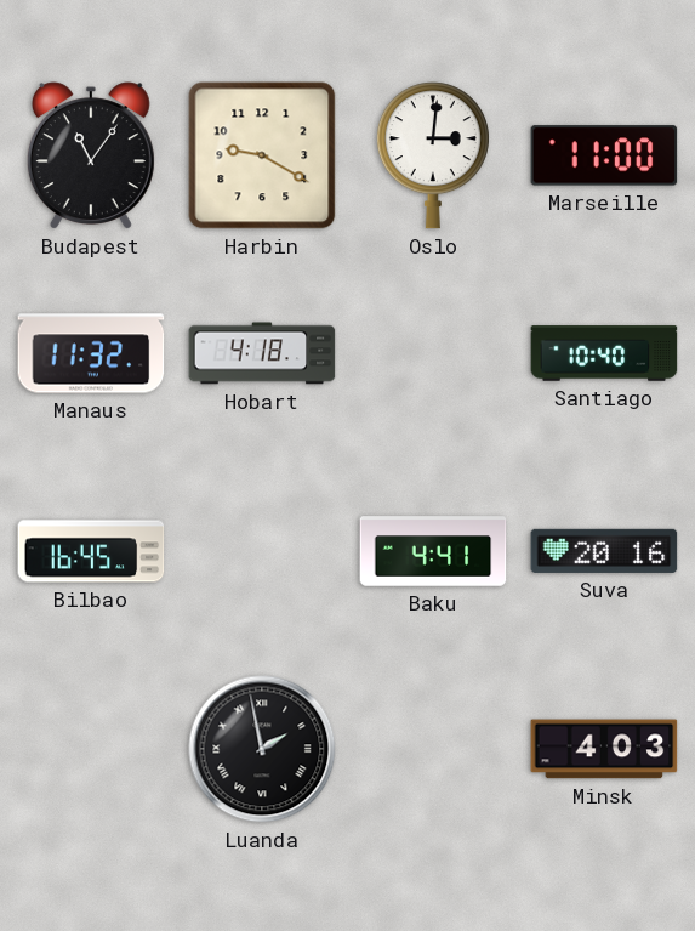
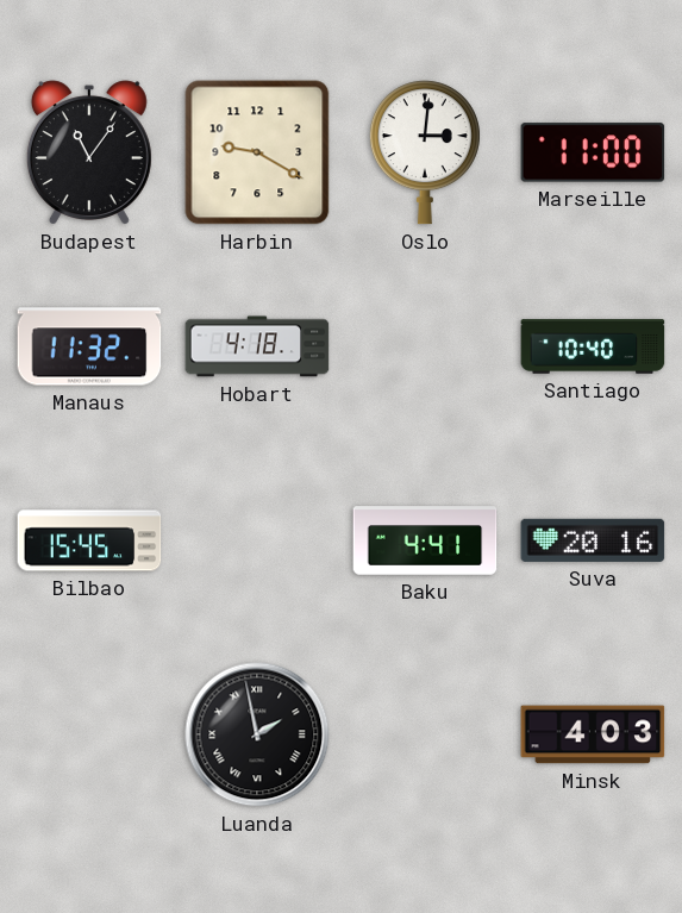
Bilbao: 16:45 -> 15:45 (89, 540)
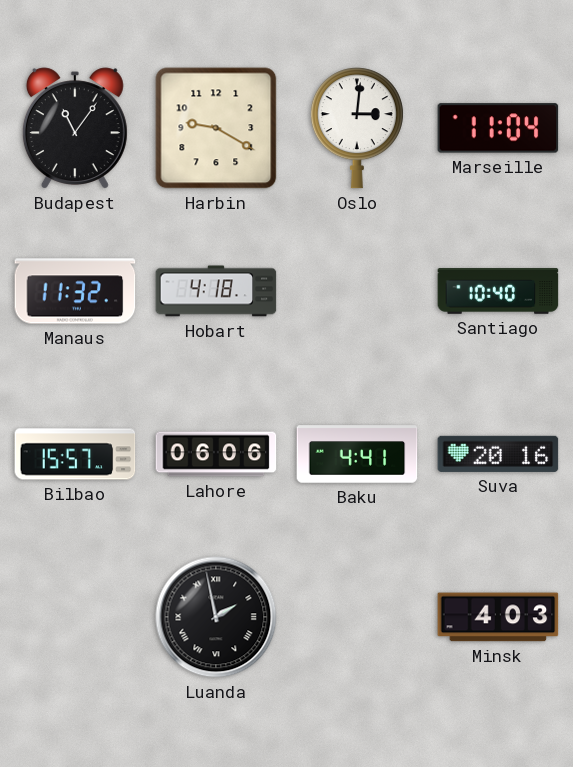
Marseille: 11:00 -> 11:04 (498, 128)
Bilbao: 15:45 -> 15:57 (75, 454)
Lahore: none -> 06:06 (216, 454)
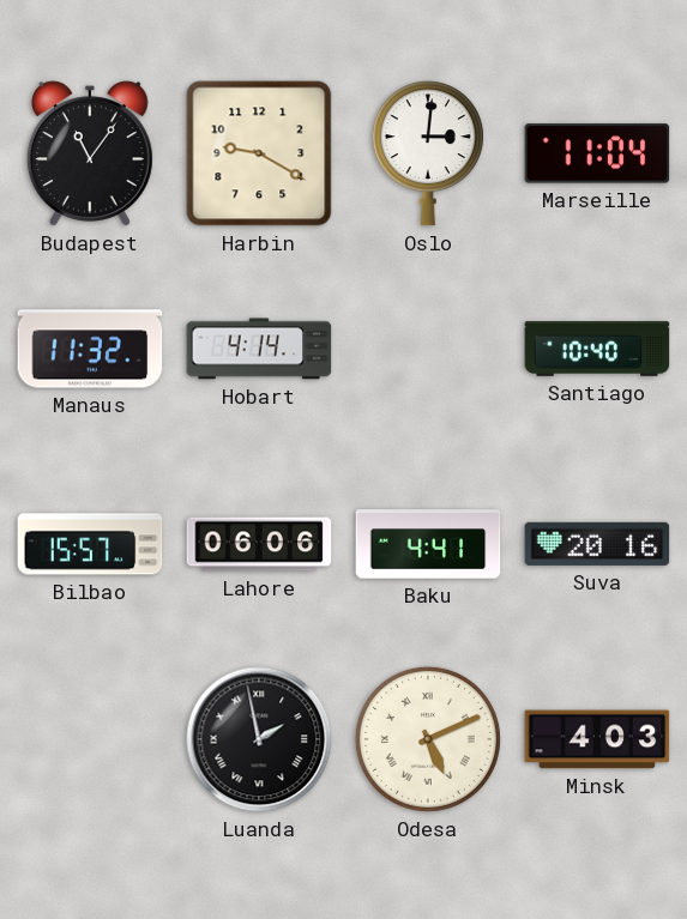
Hobart: 4:18 -> 4:14 (259, 349)
Odesa: none -> 5:11 (428, 739)
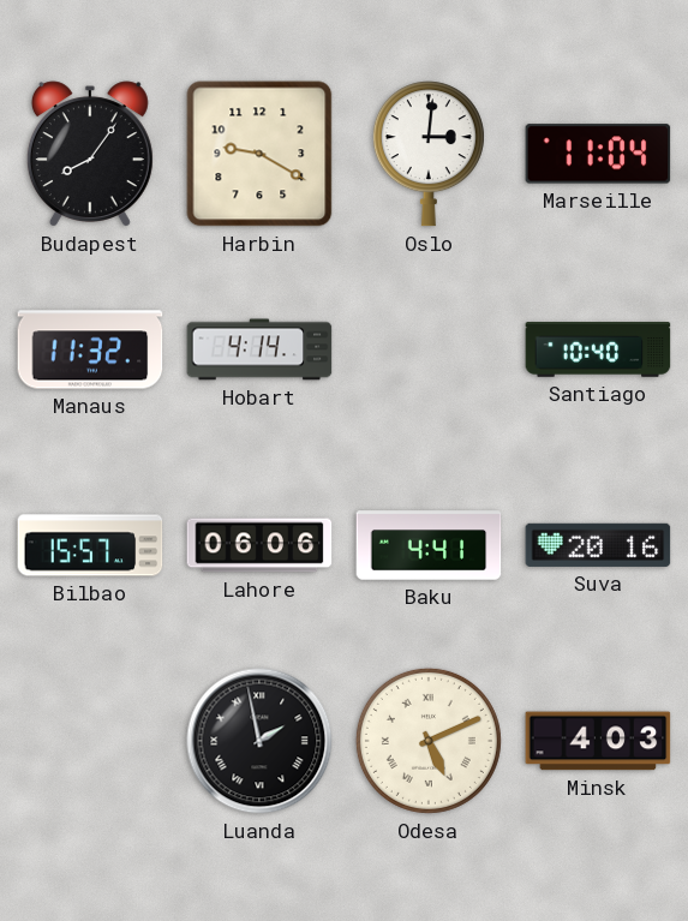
Budapest: 11:06 -> 8:06 (90, 154)
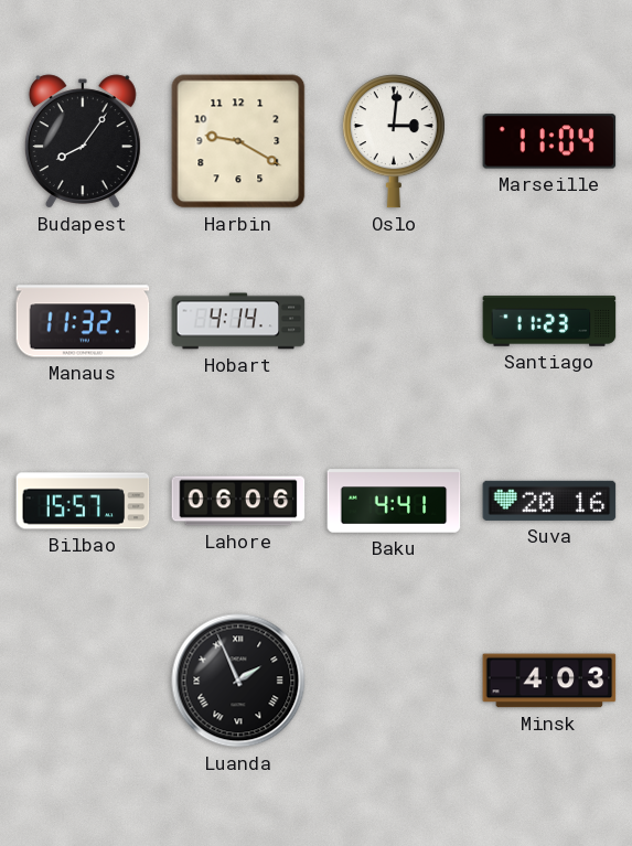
Santiago: 10:40 -> 11:23 (549, 321)
Luanda: 1:58 -> 1:56 (238, 681)
Odesa: 5:11 -> none (429, 741)
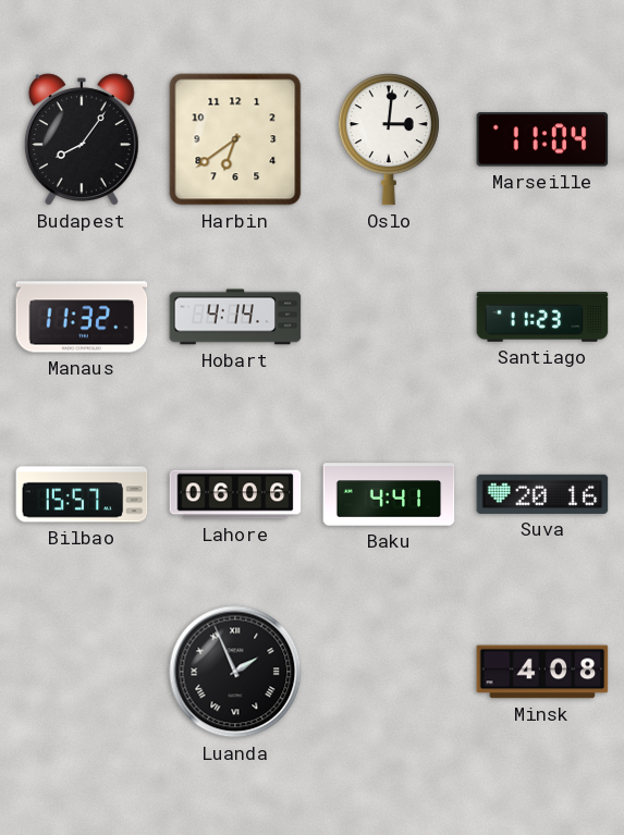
Harbin: 9:20 -> 6:39 (235, 139)
Minsk: 4:03 -> 4:08 (542, 672)
